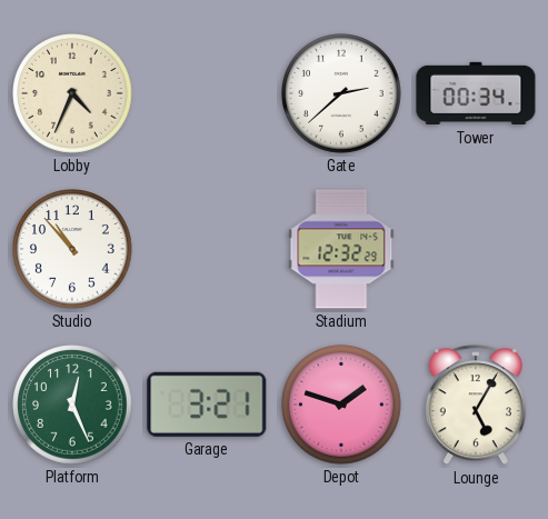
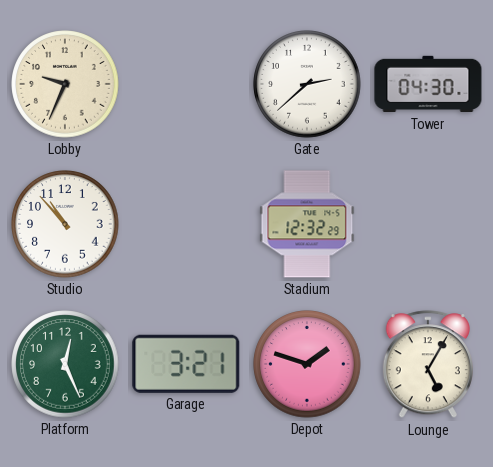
Lobby: 4:34 -> 9:34 (65, 84)
Tower: 00:34 -> 04:30 (428, 84)
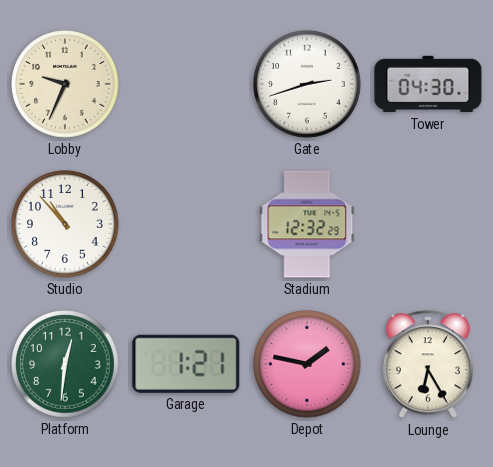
Gate: 2:38 -> 2:42 (307, 84)
Platform: 12:26 -> 12:31 (65, 364)
Garage: 3:21 -> 1:21 (186, 364)
Depot: 1:48 -> 1:47 (307, 364)
Lounge: 5:05 -> 6:25 (428, 365)
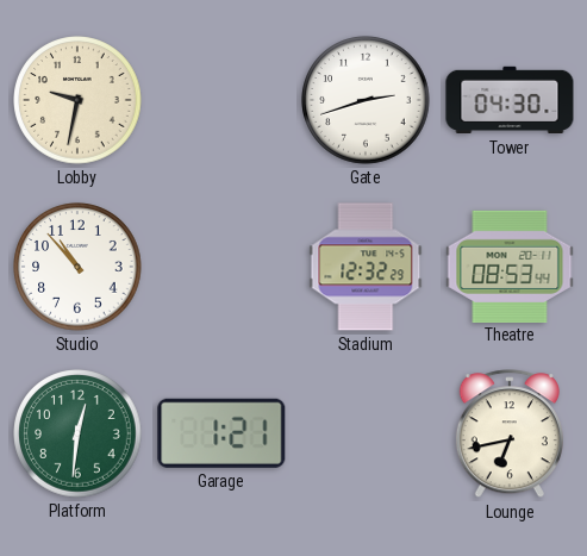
Lobby: 9:34 -> 9:32 (77, 100)
Theatre: none -> 08:53 (510, 265)
Depot: 1:47 -> none (307, 364)
Lounge: 6:25 -> 6:43 (510, 435)
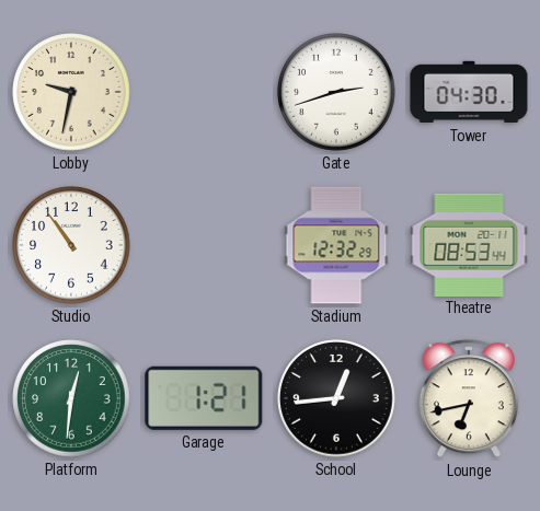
Studio: 10:53 -> 10:54 (71, 245)
School: none -> 12:44 (336, 398)
